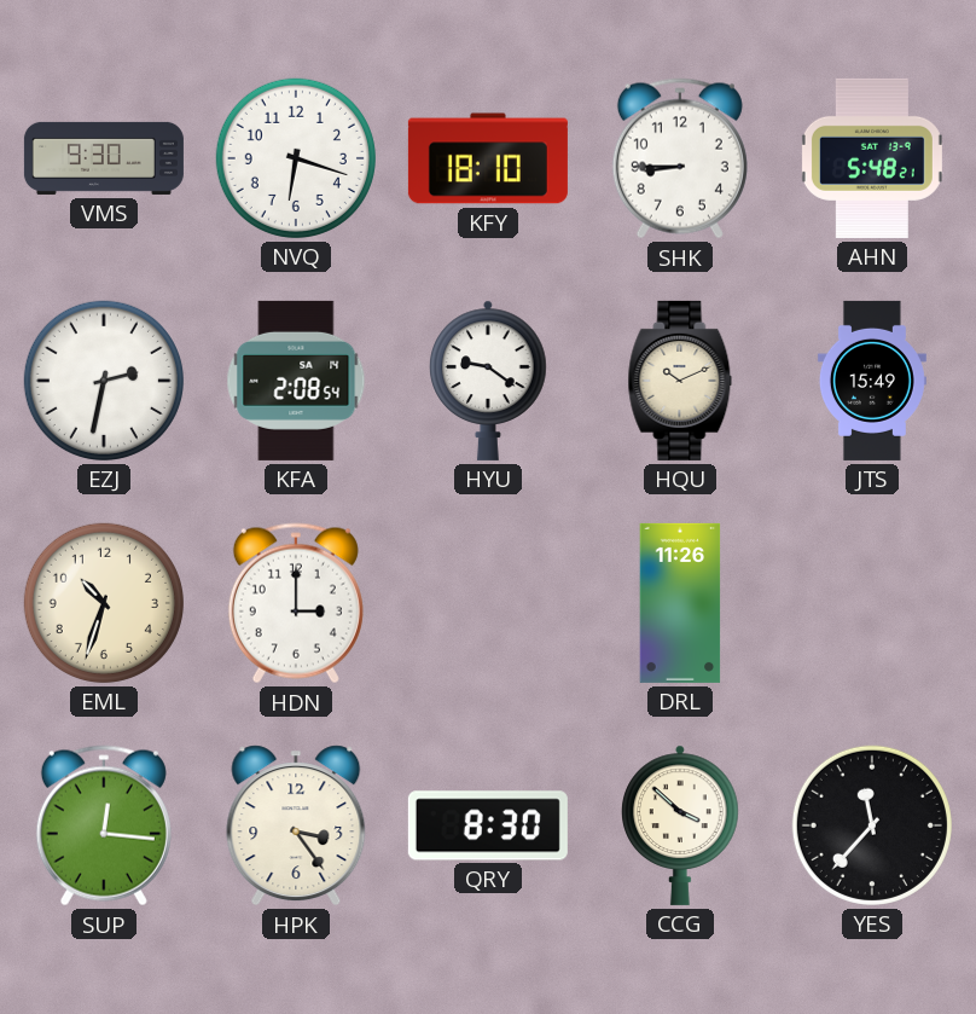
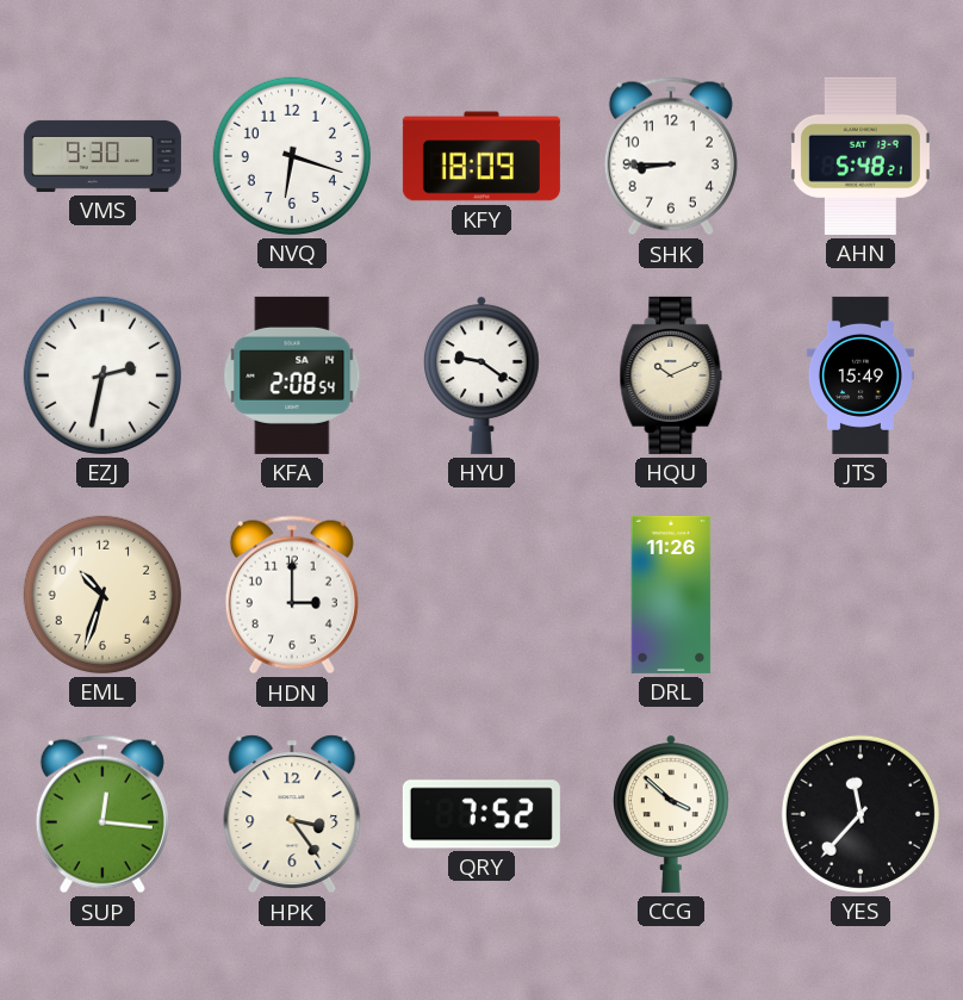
KFY: 18:10 -> 18:09 (481, 156)
QRY: 8:30 -> 7:52 (481, 814)
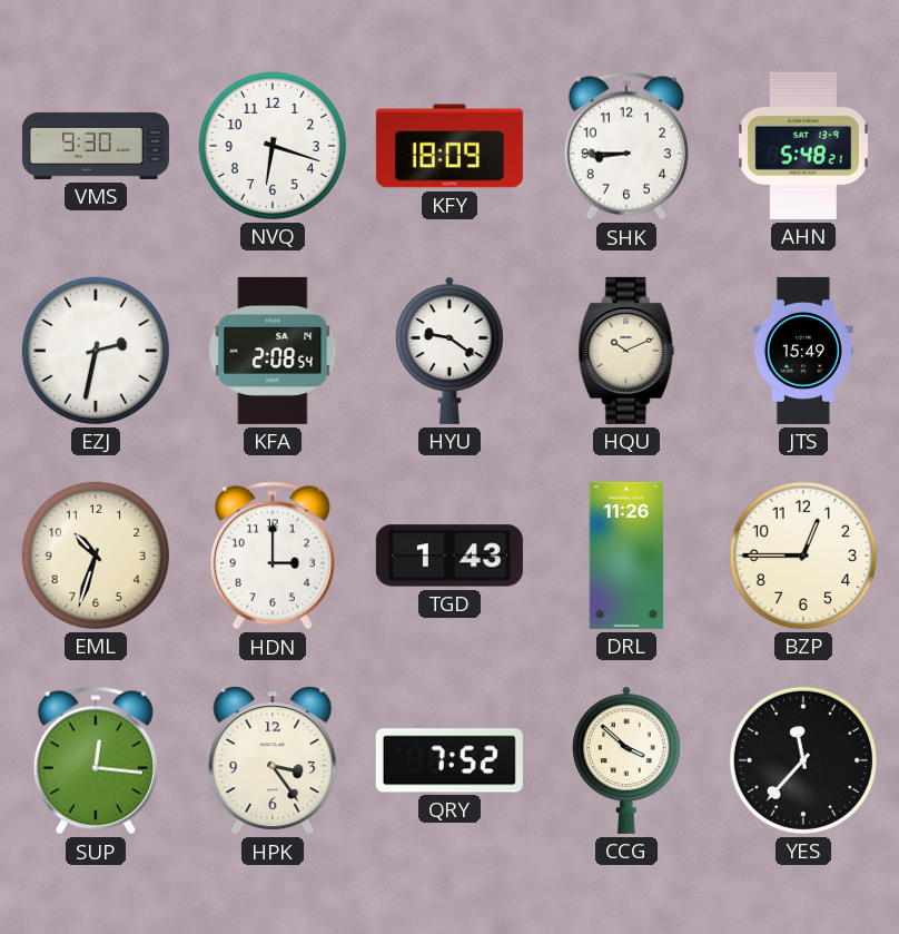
TGD: none -> 1:43 (449, 556)
BZP: none -> 12:45 (803, 556)
